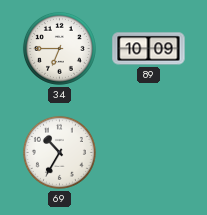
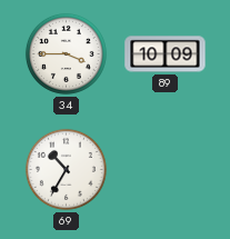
34: 6:45 -> 3:45 (66, 53)
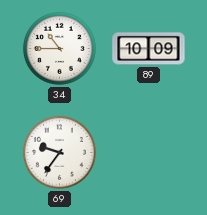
34: 3:45 -> 10:45 (59, 48)
69: 10:35 -> 9:36 (59, 152)
